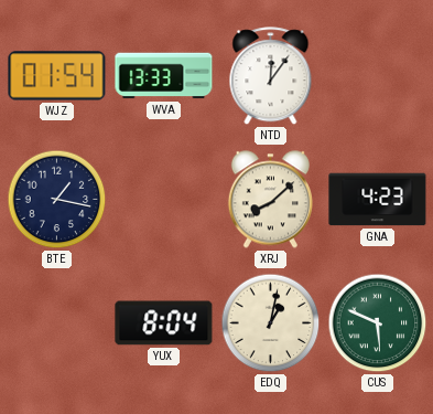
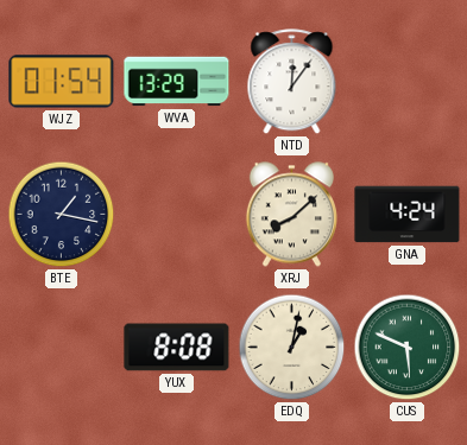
WVA: 13:33 -> 13:29 (177, 82)
GNA: 4:23 -> 4:24 (408, 215)
YUX: 8:04 -> 8:08 (177, 348)
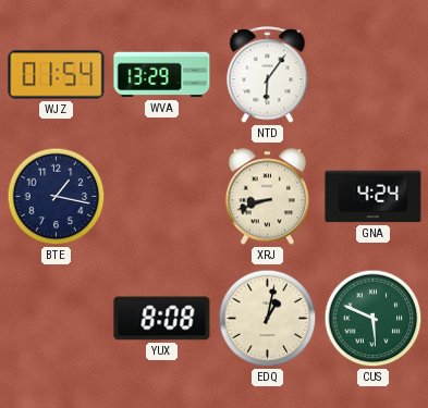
NTD: 12:06 -> 6:06 (268, 75)
XRJ: 8:08 -> 8:42 (267, 197)
